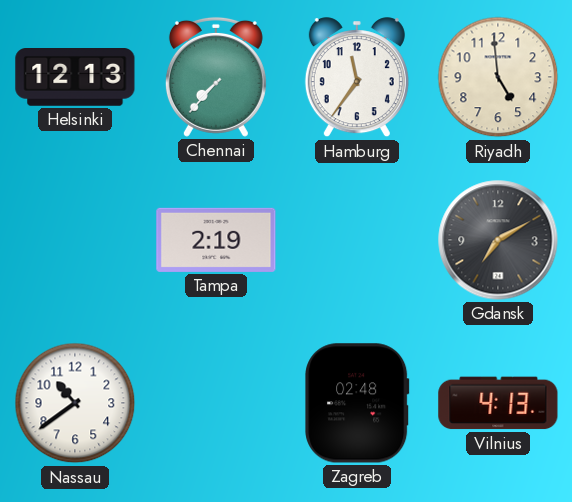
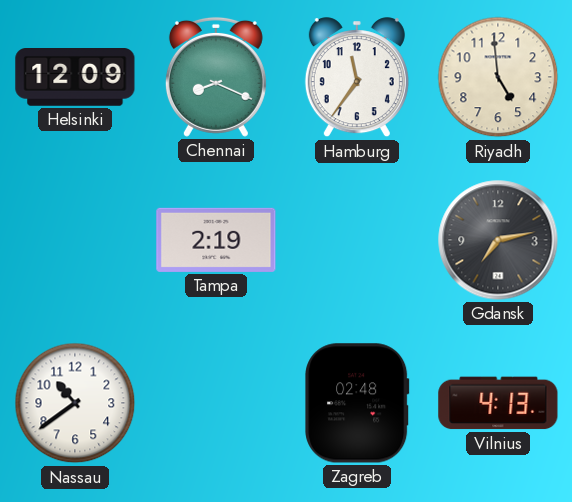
Helsinki: 12:13 -> 12:09 (75, 78)
Chennai: 7:37 -> 8:19 (216, 77)
Gdansk: 7:10 -> 7:13 (498, 240)
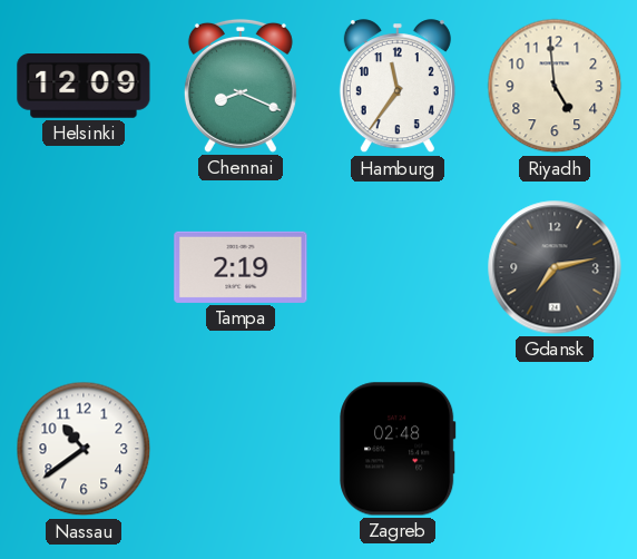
Vilnius: 4:13 -> none (498, 403)
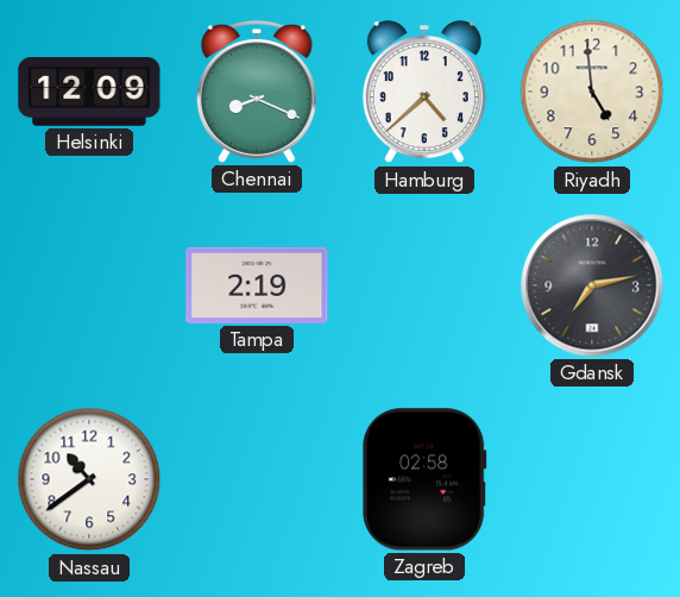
Hamburg: 11:36 -> 4:38 (424, 93)
Zagreb: 02:48 -> 02:58 (424, 479)
